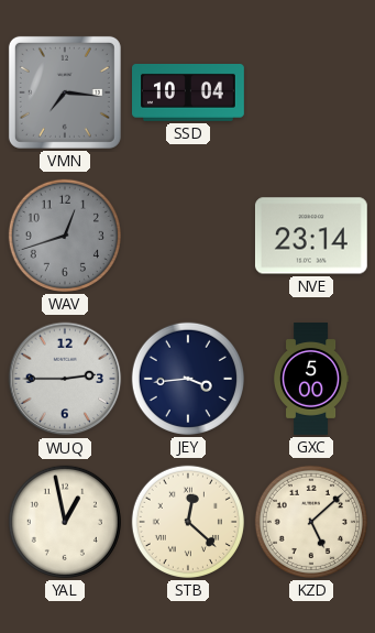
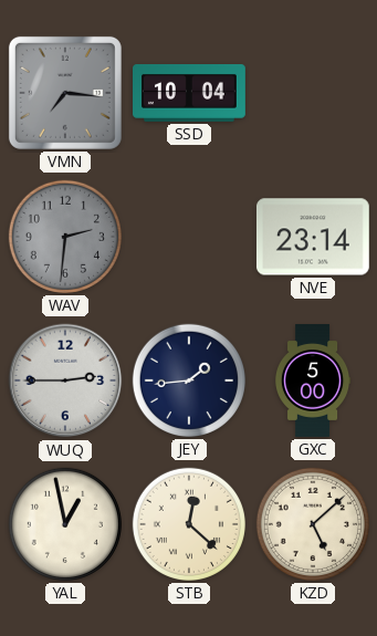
WAV: 12:42 -> 2:31 (65, 237)
JEY: 3:44 -> 1:44 (189, 380)
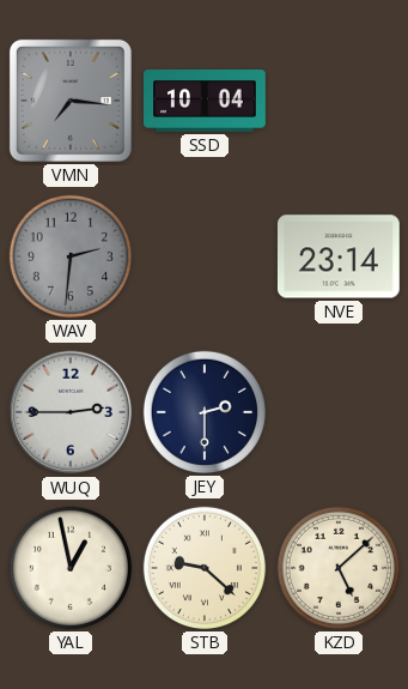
JEY: 1:44 -> 2:30 (205, 412)
GXC: 5:00 -> none (313, 382)
STB: 12:22 -> 9:22 (205, 568)
